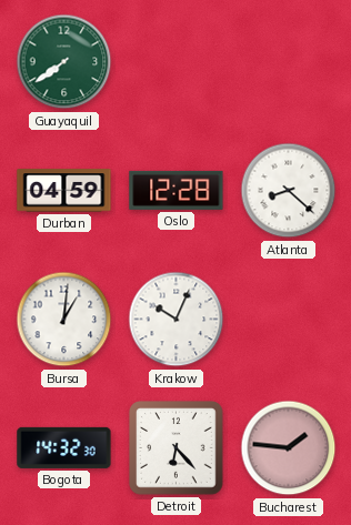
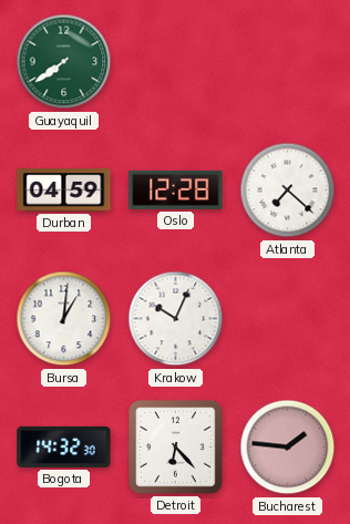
Atlanta: 8:22 -> 7:22 (288, 191)
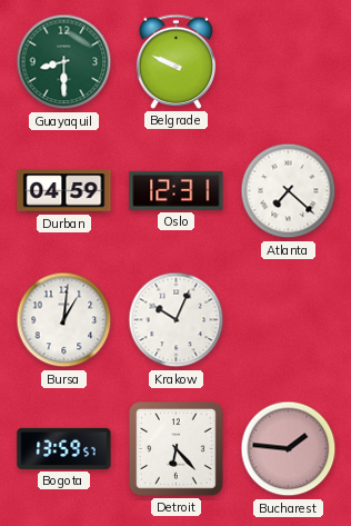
Guayaquil: 7:39 -> 8:30 (64, 62)
Belgrade: none -> 9:49 (177, 61)
Oslo: 12:28 -> 12:31 (177, 190)
Bogota: 14:32 -> 13:59 (64, 448)
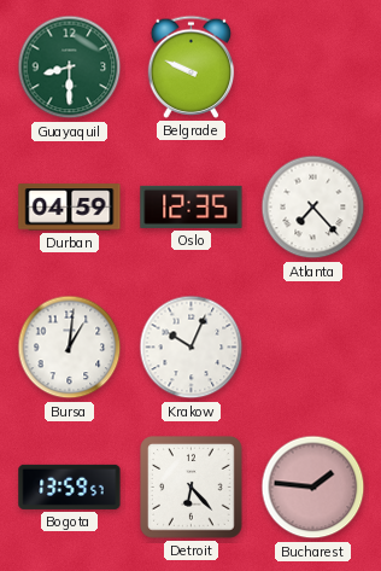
Oslo: 12:31 -> 12:35 (192, 206)
Atlanta: 7:22 -> 7:23 (313, 208)
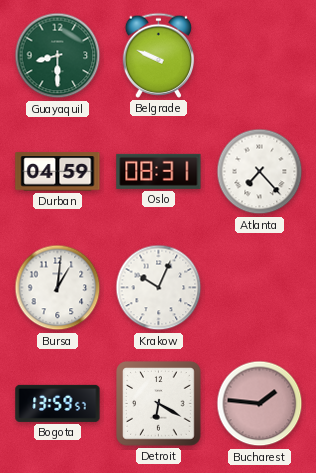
Oslo: 12:35 -> 08:31 (159, 171)
Detroit: 6:23 -> 6:20 (159, 404)
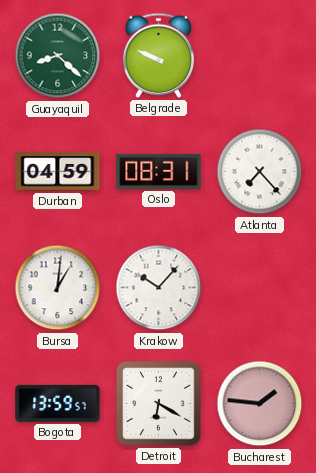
Guayaquil: 8:30 -> 8:22 (58, 56)
Krakow: 10:04 -> 10:07 (159, 288)
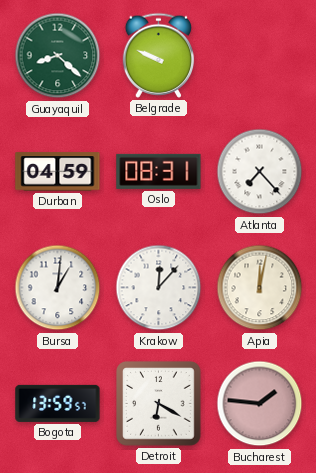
Krakow: 10:07 -> 12:07 (159, 288)
Apia: none -> 12:02 (260, 288)
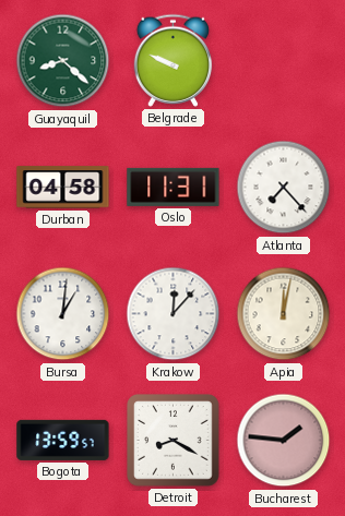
Durban: 04:59 -> 04:58 (63, 188)
Oslo: 08:31 -> 11:31 (174, 187)
Detroit: 6:20 -> 8:20 (174, 441)
